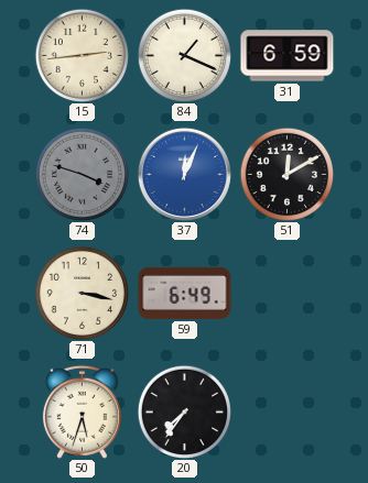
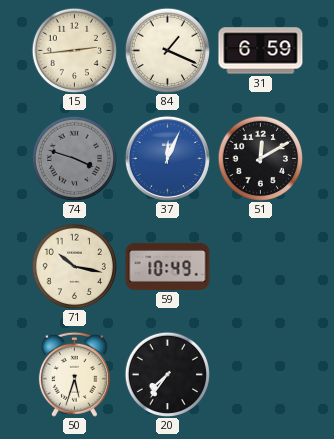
71: 3:17 -> 10:17 (74, 266)
59: 6:49 -> 10:49 (168, 266)
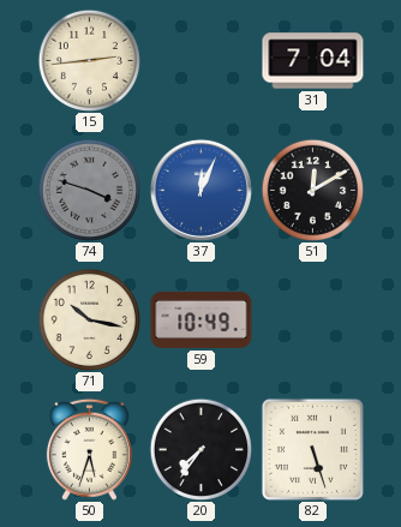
84: 1:19 -> none (167, 50)
31: 6:59 -> 7:04 (313, 61)
82: none -> 5:27 (312, 449)
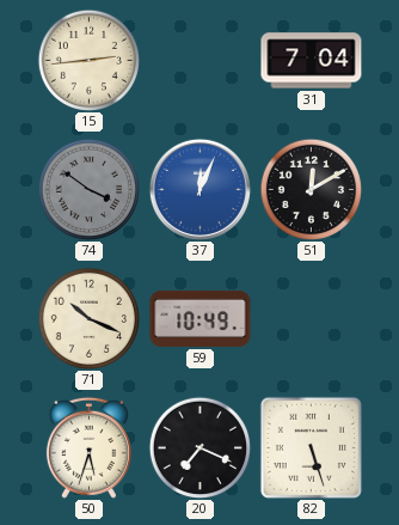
74: 3:48 -> 3:51 (88, 189)
71: 10:17 -> 10:19 (88, 318)
20: 7:36 -> 7:19 (199, 447)
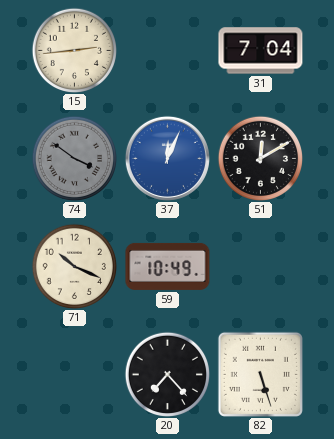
50: 5:33 -> none (88, 447)
20: 7:19 -> 7:23 (167, 374)
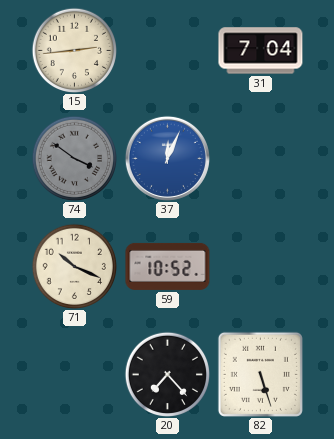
51: 12:10 -> none (260, 158)
59: 10:49 -> 10:52 (168, 266)
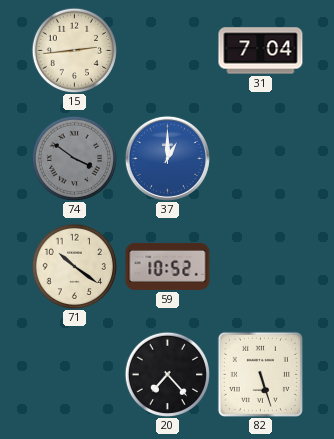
37: 12:04 -> 1:00 (167, 158)
71: 10:19 -> 10:21 (74, 266)
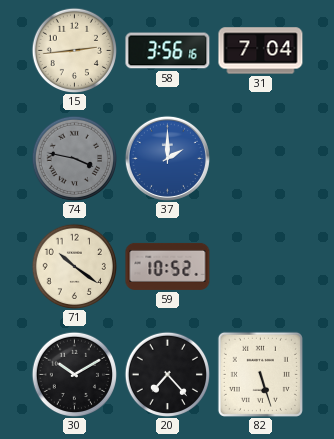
58: none -> 3:56 (168, 51)
74: 3:51 -> 3:47 (74, 158)
37: 1:00 -> 2:00 (167, 158)
30: none -> 10:10 (74, 374)
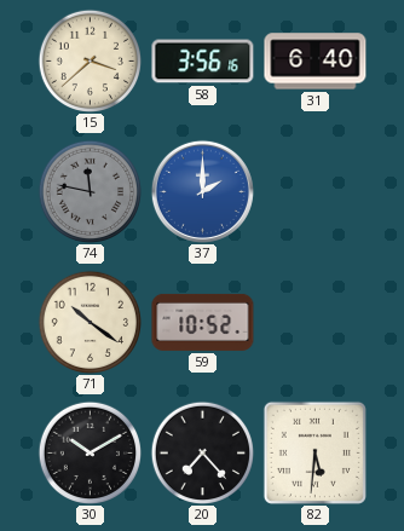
15: 2:44 -> 3:38 (90, 60)
31: 7:04 -> 6:40 (316, 62)
74: 3:47 -> 11:47 (90, 191)
82: 5:27 -> 5:31 (314, 452)
